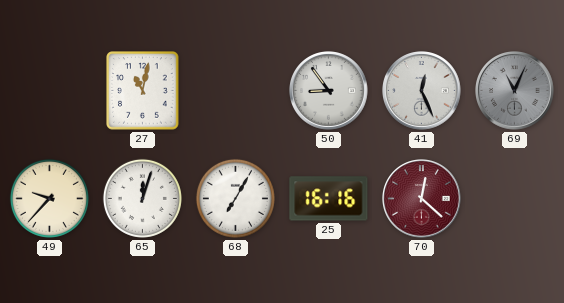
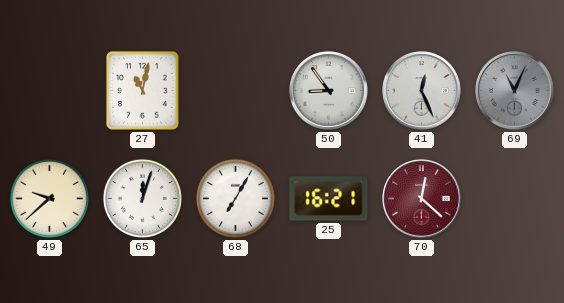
49: 9:37 -> 9:38 (49, 198)
25: 16:16 -> 16:21 (329, 199)
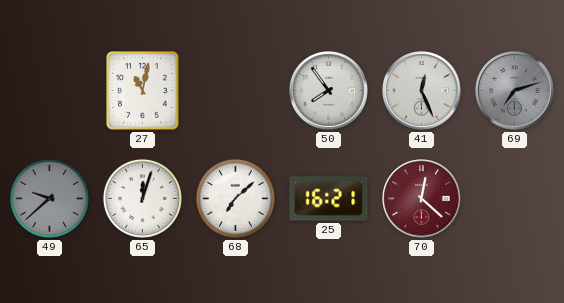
50: 8:54 -> 7:54 (329, 91)
69: 11:04 -> 7:12 (515, 91)
49 dial: cream -> grey (49, 198)
68: 7:05 -> 7:08 (235, 198)
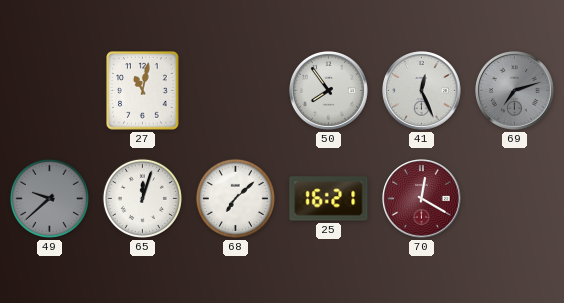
70: 12:22 -> 12:20 (422, 199)
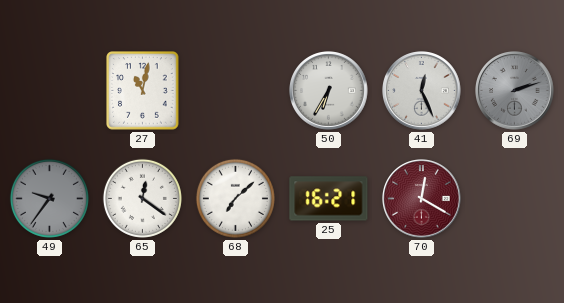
50: 7:54 -> 6:35 (329, 91)
69: 7:12 -> 2:12 (515, 91)
49: 9:38 -> 9:36 (49, 198)
65: 12:03 -> 12:21 (142, 198)
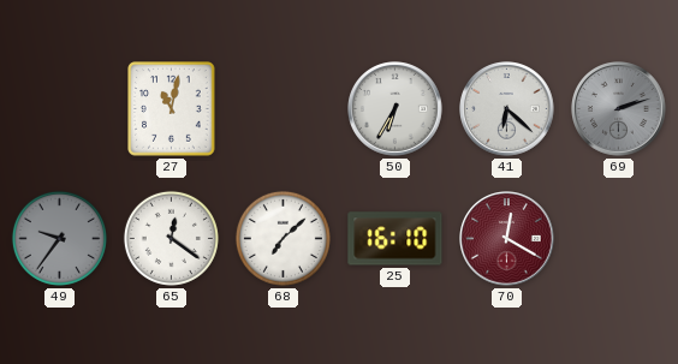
41: 12:26 -> 6:22 (507, 109)
25: 16:21 -> 16:10 (395, 239)
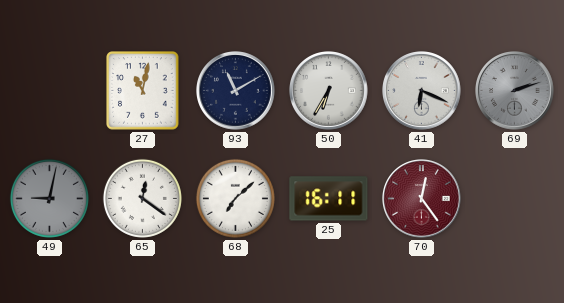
93: none -> 11:10 (236, 91)
41: 6:22 -> 6:19 (422, 91)
49: 9:36 -> 9:02 (49, 198)
25: 16:10 -> 16:11 (329, 199)
70: 12:20 -> 12:24 (422, 199)
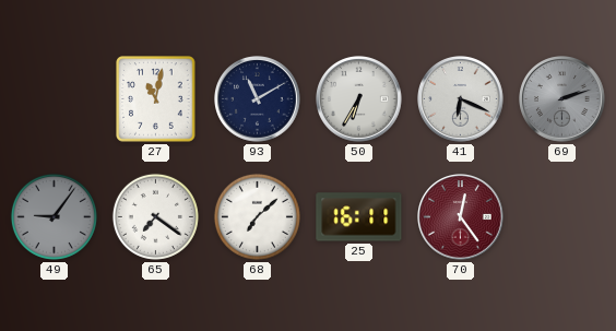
49: 9:02 -> 9:06 (54, 216)
65: 12:21 -> 7:21 (155, 216)
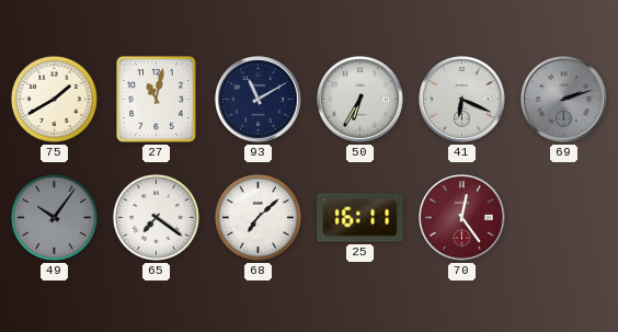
75: none -> 1:40 (54, 99)
49: 9:06 -> 10:06 (54, 217)
